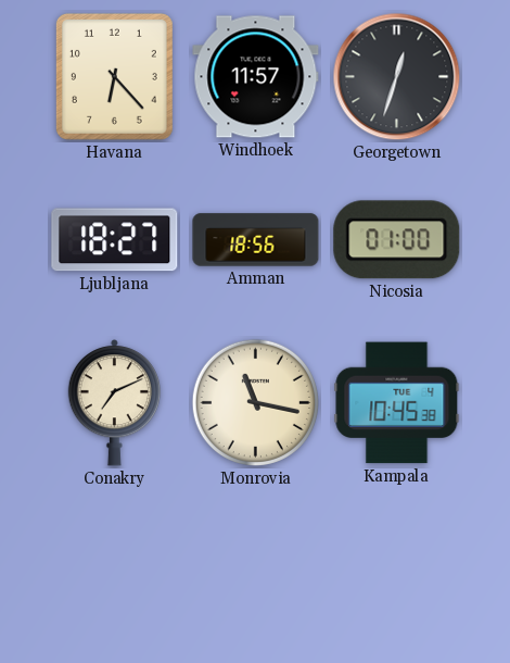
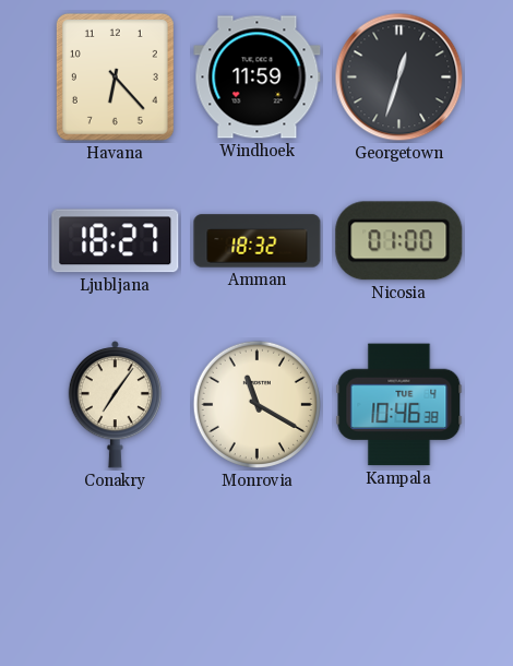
Windhoek: 11:57 -> 11:59 (258, 78)
Amman: 18:56 -> 18:32 (258, 241)
Conakry: 7:11 -> 7:06 (116, 405)
Monrovia: 11:17 -> 11:20 (256, 404)
Kampala: 10:45 -> 10:46 (399, 405)
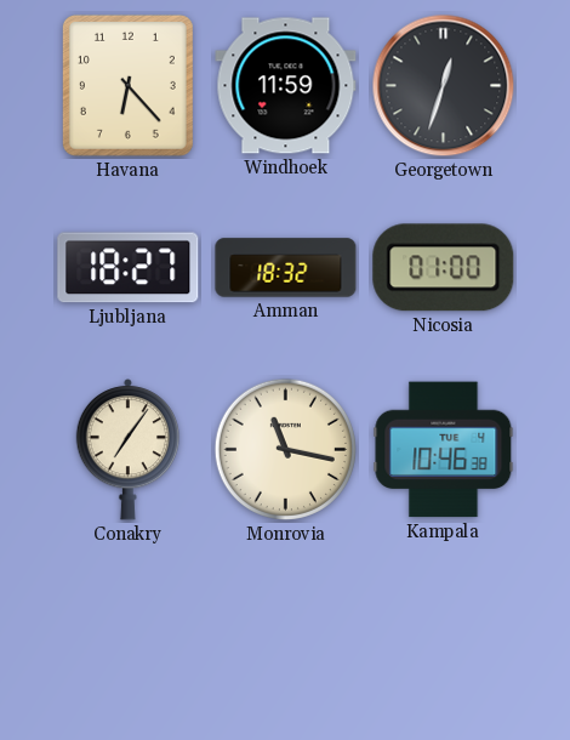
Monrovia: 11:20 -> 11:17 (285, 449)
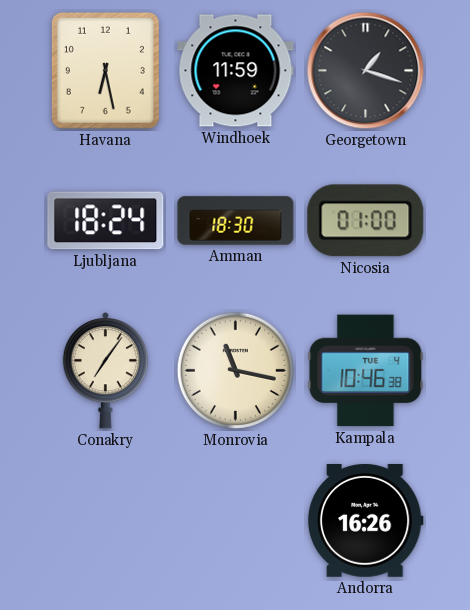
Havana: 6:23 -> 6:28 (105, 70)
Georgetown: 12:33 -> 1:18 (366, 71)
Ljubljana: 18:27 -> 18:24 (106, 221)
Amman: 18:32 -> 18:30 (236, 221)
Andorra: none -> 16:26 (365, 520)
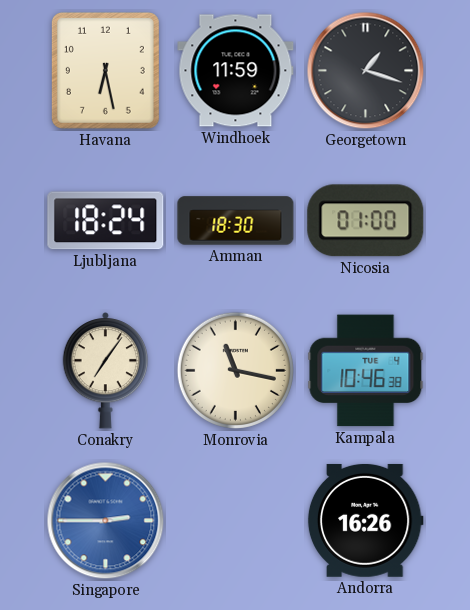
Singapore: none -> 2:45 (106, 521)
